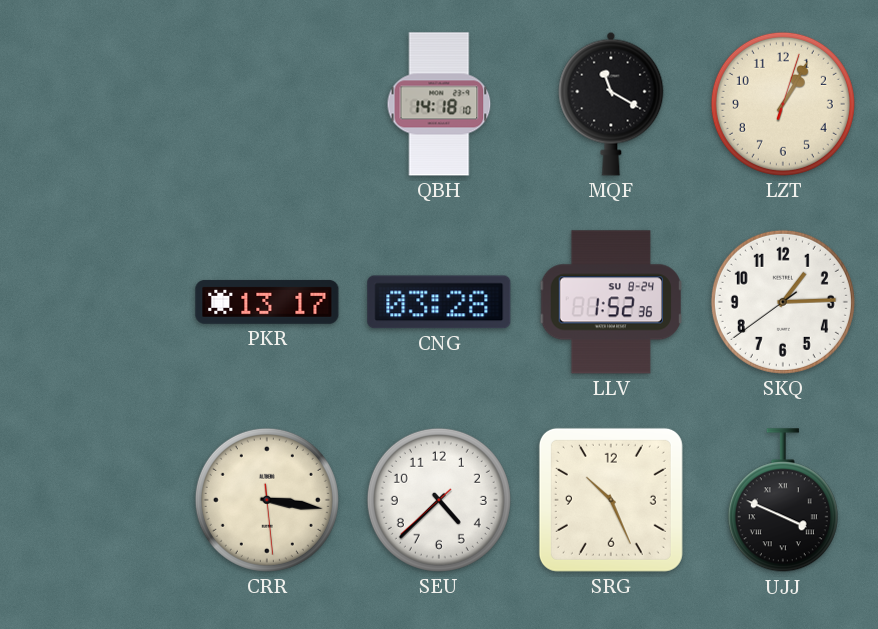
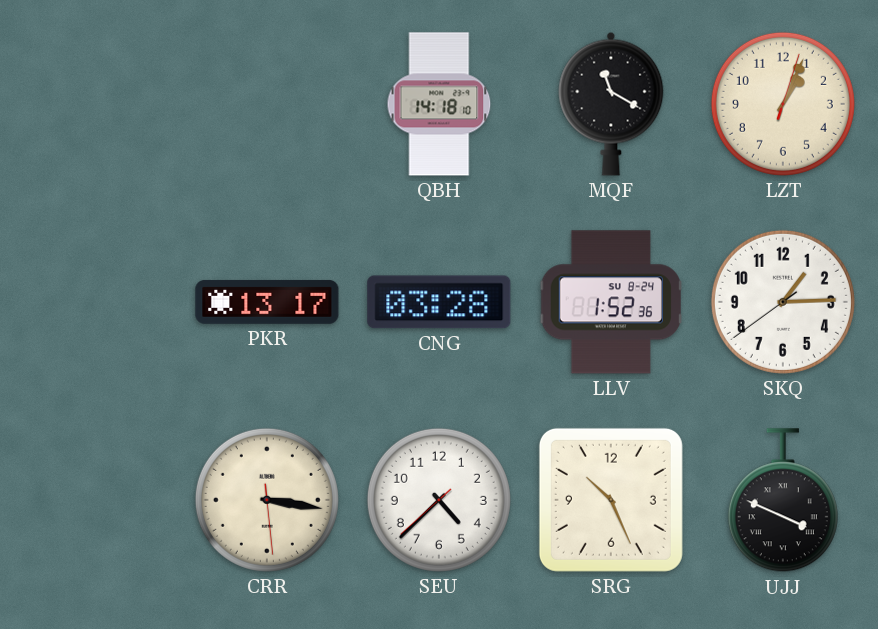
LZT: 1:05 -> 1:04 (783, 104)
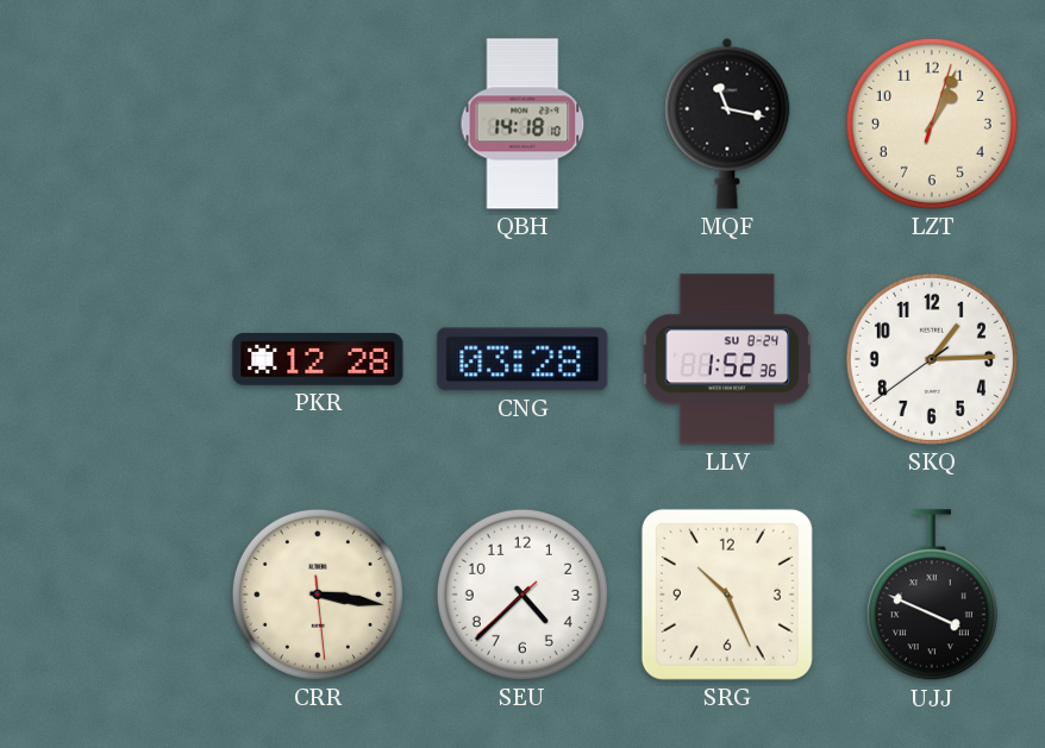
MQF: 11:20 -> 11:17 (727, 124)
PKR: 13:17 -> 12:28 (318, 359)
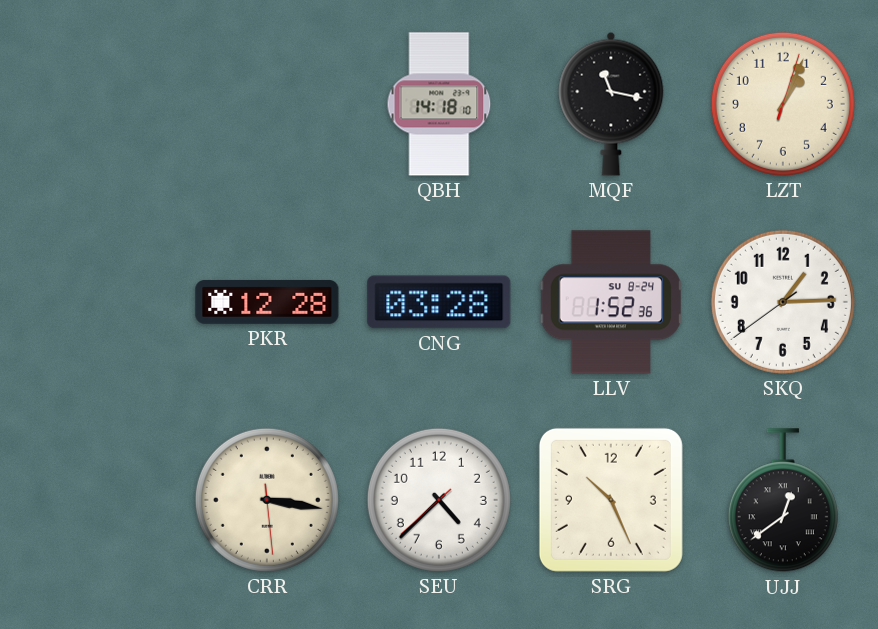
UJJ: 3:49 -> 12:39 (783, 501)
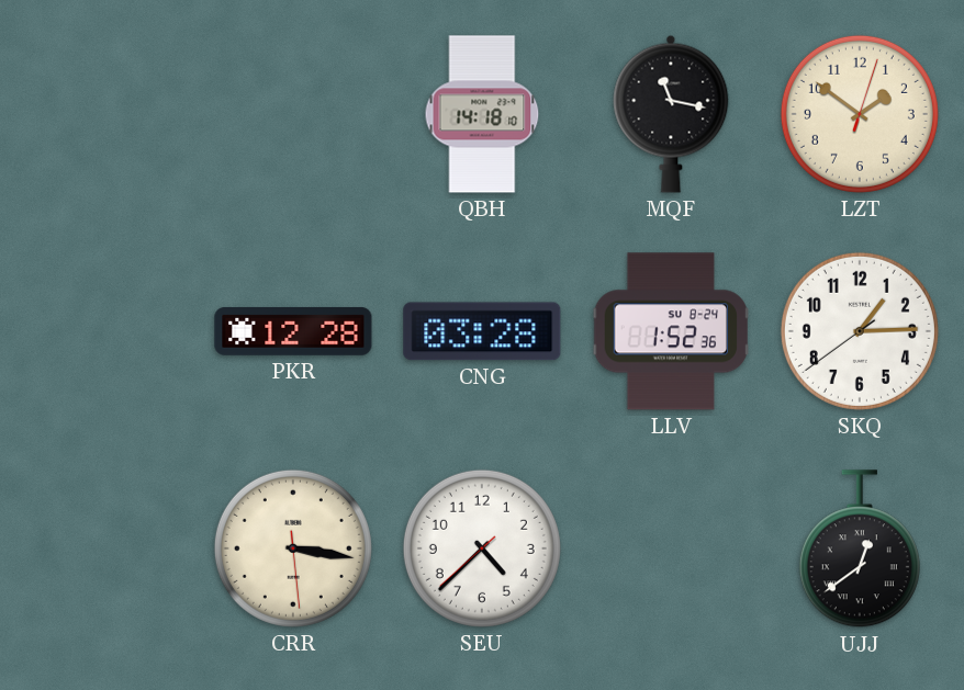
LZT: 1:04 -> 1:51 (860, 114)
SRG: 10:26 -> none (611, 500)
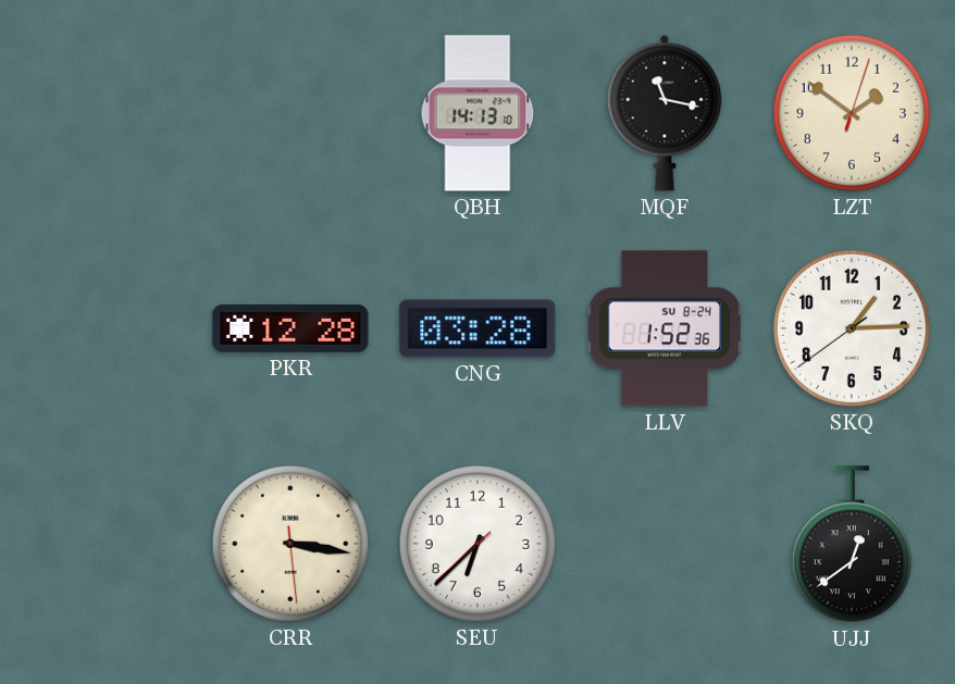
QBH: 14:18 -> 14:13 (478, 113)
SEU: 4:37 -> 6:37 (478, 544)
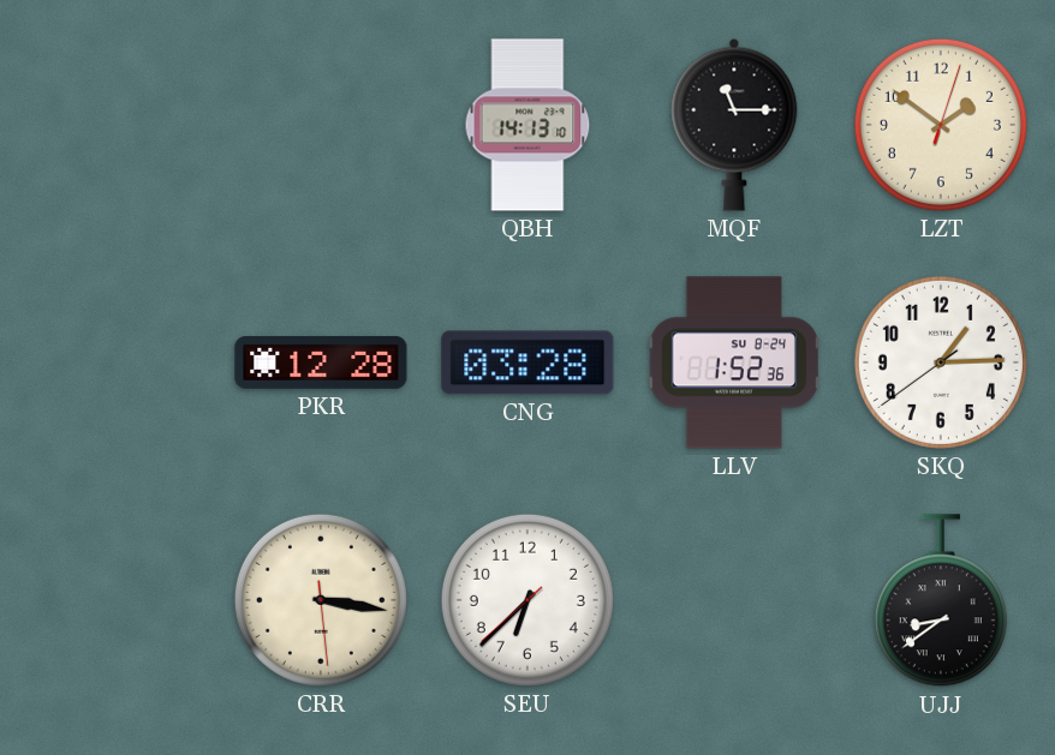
MQF: 11:17 -> 11:15 (734, 125)
UJJ: 12:39 -> 8:39 (941, 601)
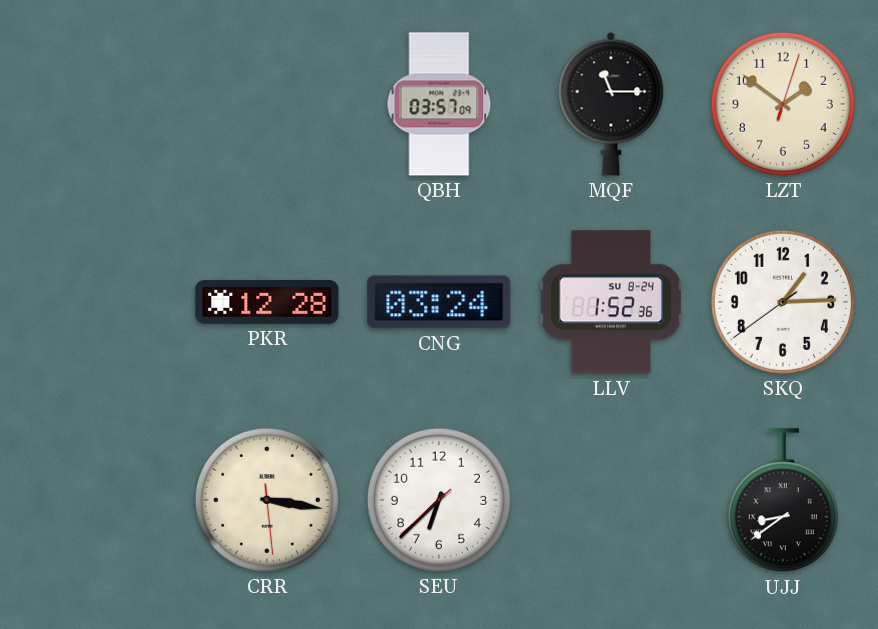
QBH: 14:13 -> 03:57 (439, 104)
CNG: 03:28 -> 03:24 (439, 302)
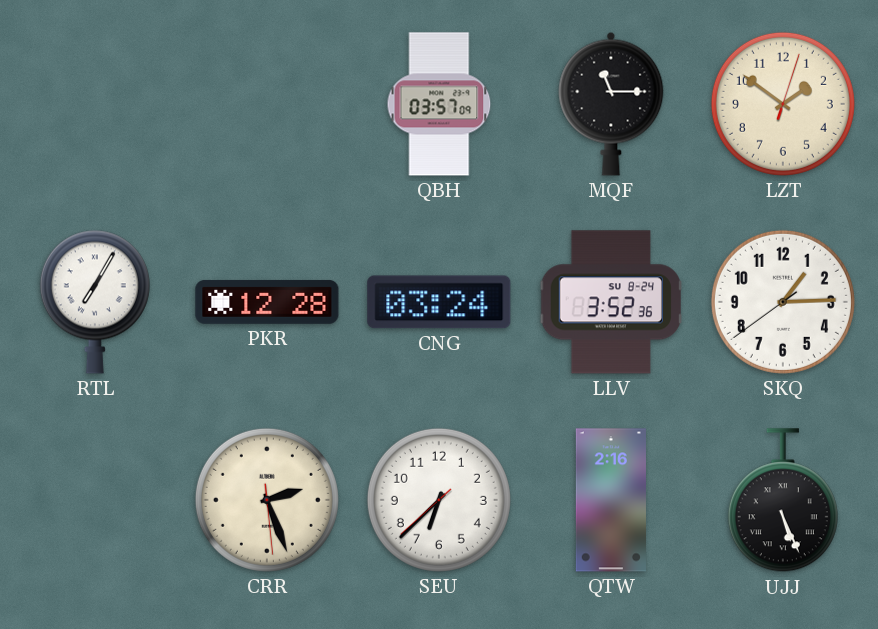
RTL: none -> 7:05 (95, 302)
LLV: 1:52 -> 3:52 (610, 302)
CRR: 3:16 -> 2:26 (267, 500)
QTW: none -> 2:16 (611, 500)
UJJ: 8:39 -> 5:26 (783, 501)
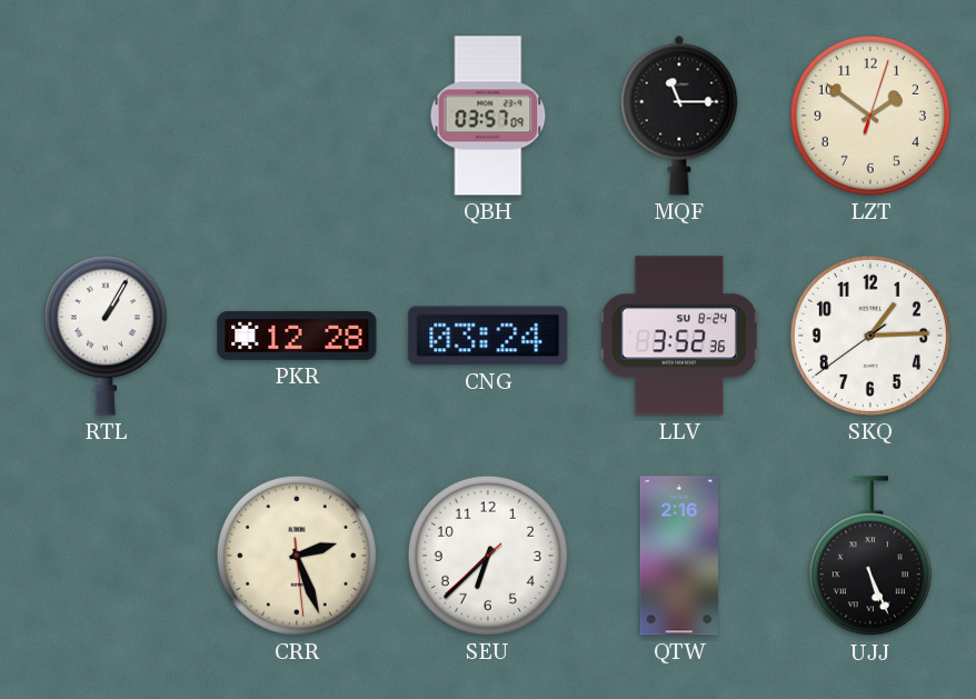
RTL: 7:05 -> 1:05 (106, 336)
